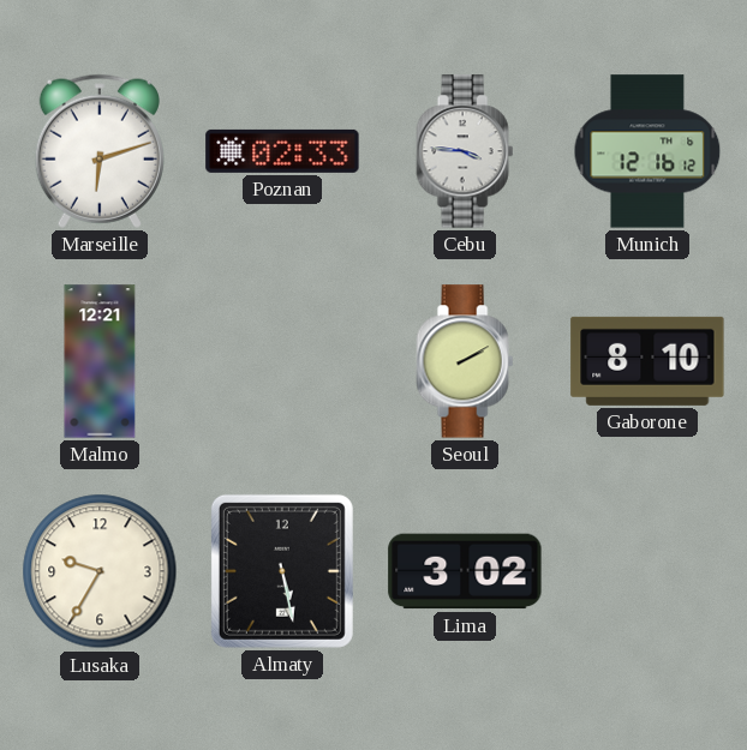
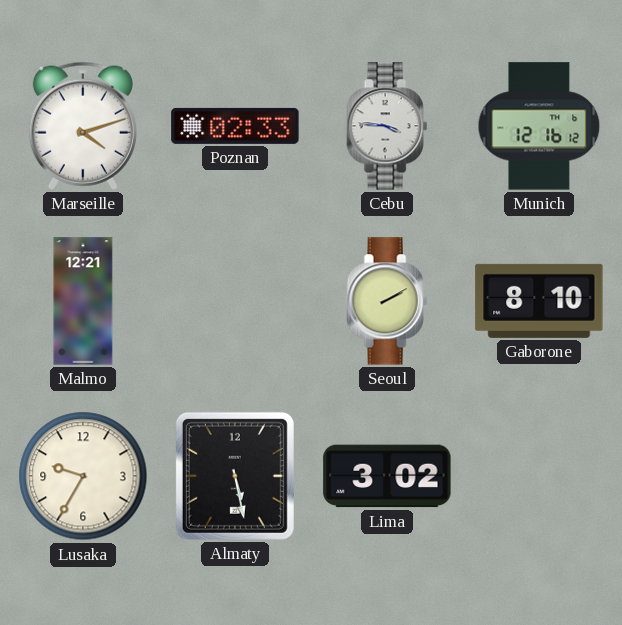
Marseille: 6:12 -> 4:12 (83, 126)
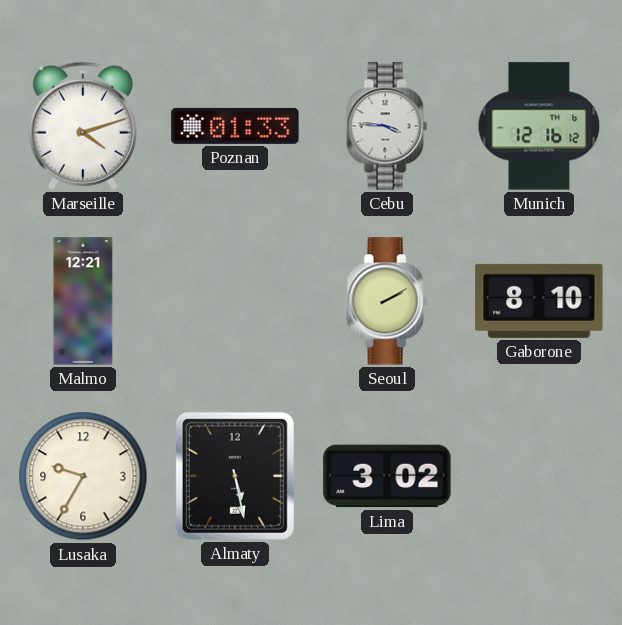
Poznan: 02:33 -> 01:33 (235, 126)
